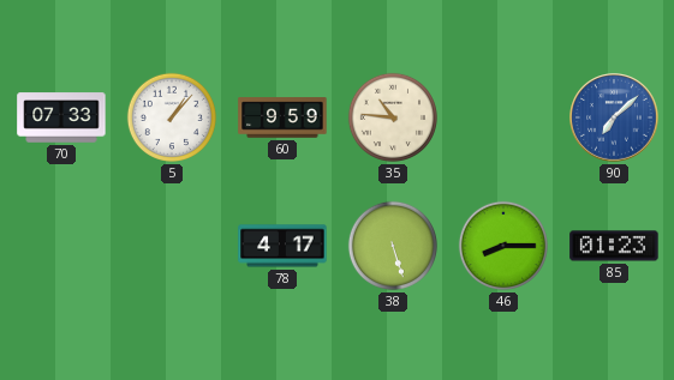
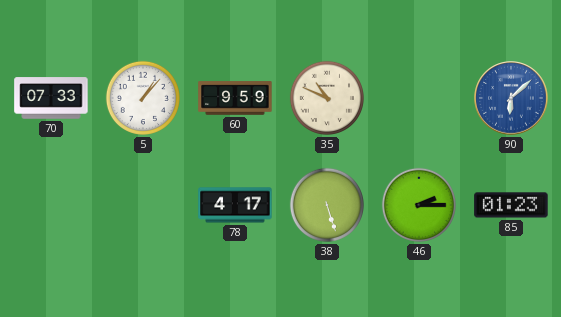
35: 10:46 -> 10:49 (327, 98)
90: 7:08 -> 6:08 (511, 98)
46: 8:15 -> 2:15 (419, 205)
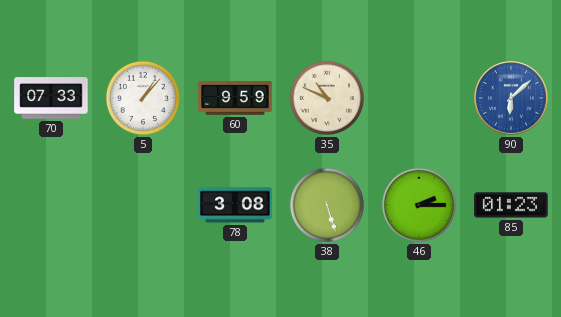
78: 4:17 -> 3:08 (235, 205)
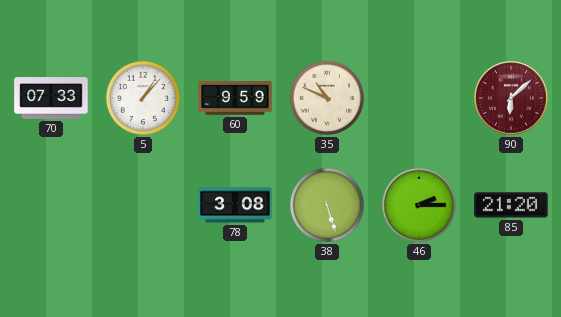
90 dial: blue -> burgundy (511, 98)
85: 01:23 -> 21:20 (511, 205)
